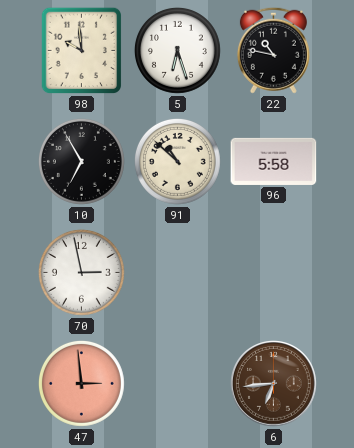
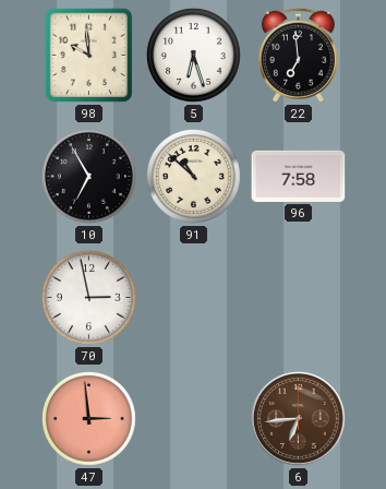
22: 10:47 -> 6:59 (298, 55)
96: 5:58 -> 7:58 (299, 176)
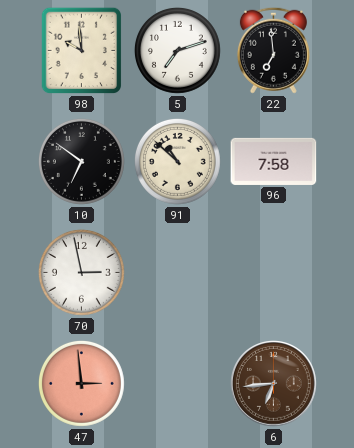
5: 6:27 -> 7:12 (177, 50)
10: 6:55 -> 6:51 (81, 161)
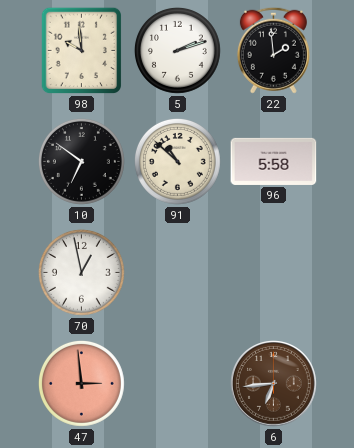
5: 7:12 -> 2:12 (177, 50)
22: 6:59 -> 1:59 (273, 50)
96: 7:58 -> 5:58 (274, 161)
70: 2:58 -> 12:58 (81, 272)
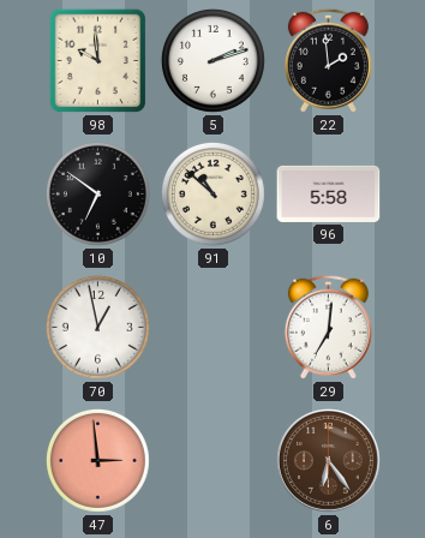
29: none -> 7:01 (328, 327)
6: 6:44 -> 6:24 (329, 461)
